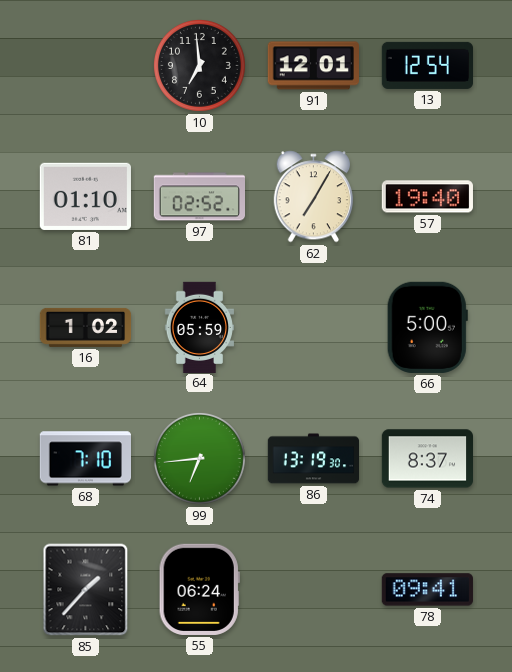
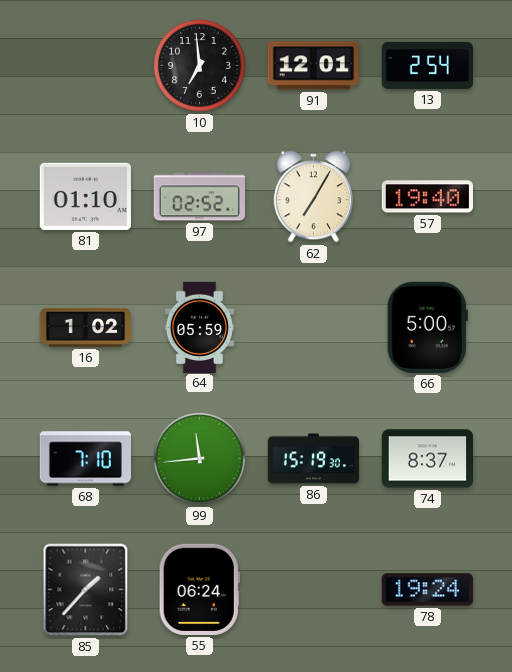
13: 12:54 -> 2:54 (427, 65)
99: 6:44 -> 11:44 (199, 458)
86: 13:19 -> 15:19 (314, 459)
78: 09:41 -> 19:24 (427, 590)
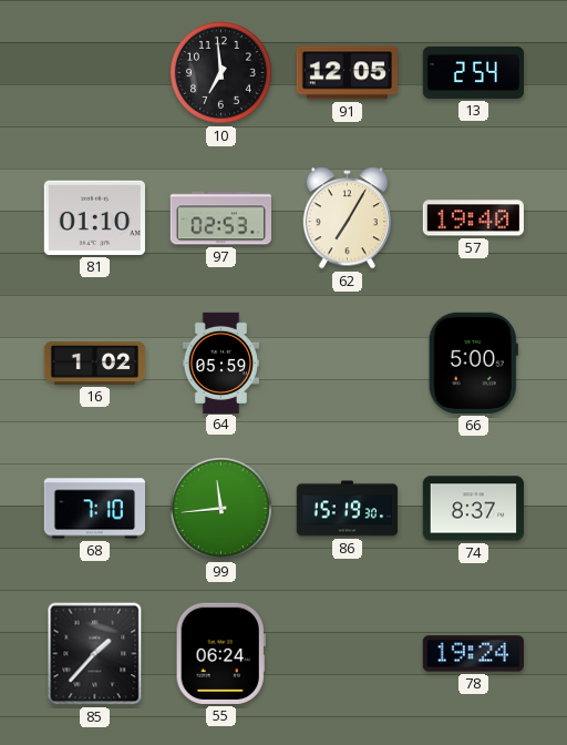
91: 12:01 -> 12:05 (347, 73)
97: 02:52 -> 02:53 (220, 218)
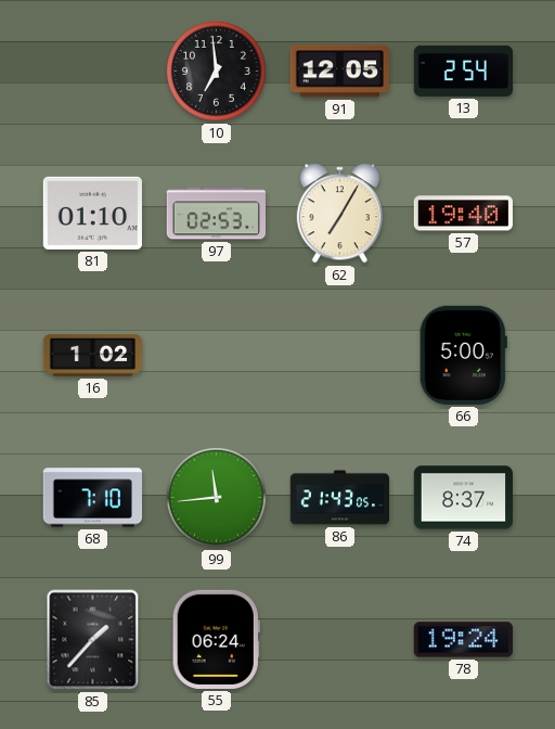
64: 05:59 -> none (220, 363)
86: 15:19 -> 21:43 (340, 498)
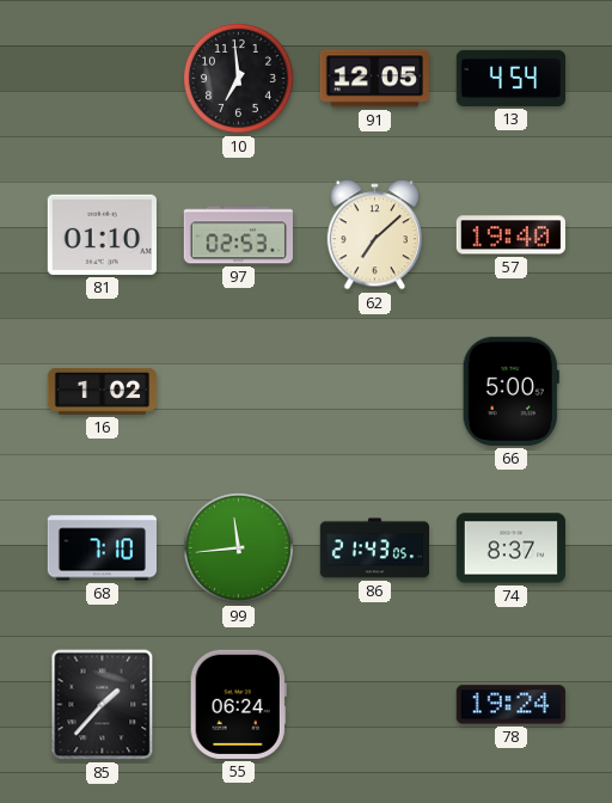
13: 2:54 -> 4:54 (510, 78)
62: 7:05 -> 7:08 (375, 235)
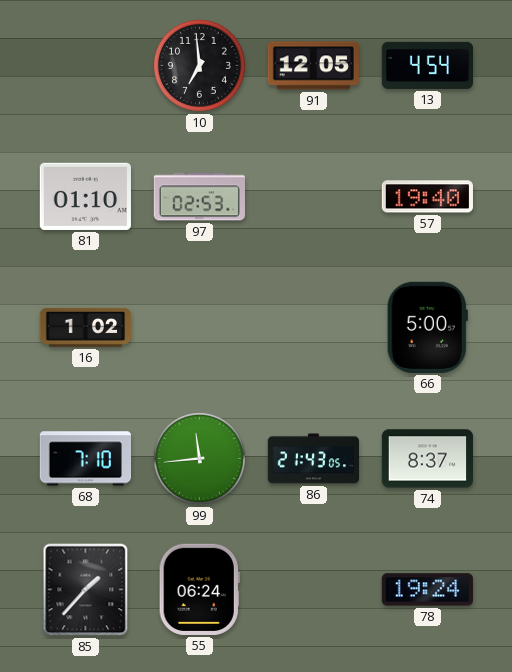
62: 7:08 -> none (375, 235)
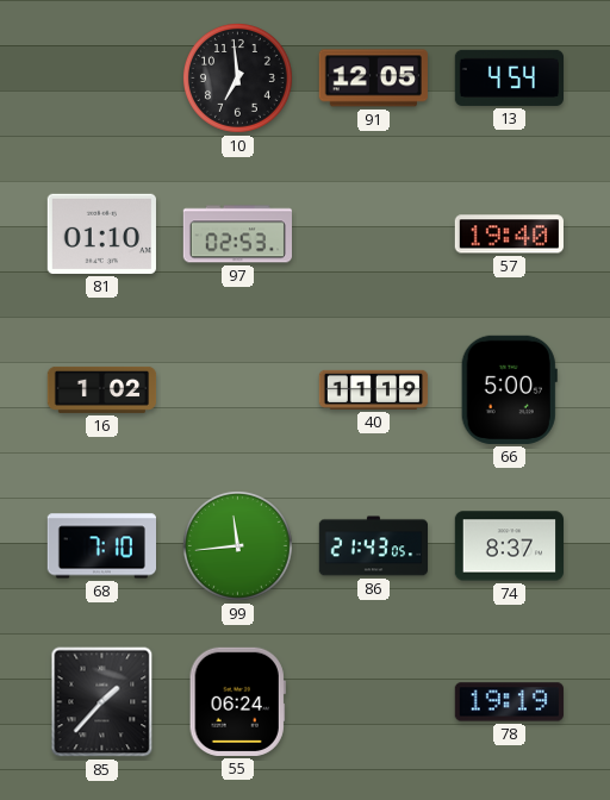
40: none -> 11:19 (374, 389)
78: 19:24 -> 19:19 (509, 702)
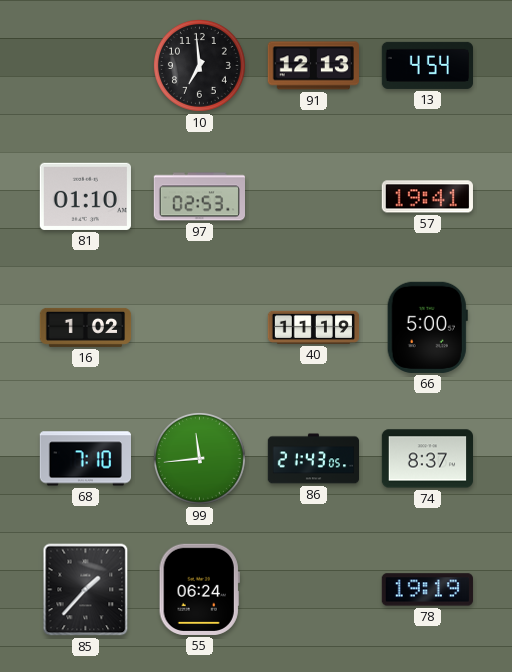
91: 12:05 -> 12:13 (313, 66)
57: 19:40 -> 19:41 (427, 197)
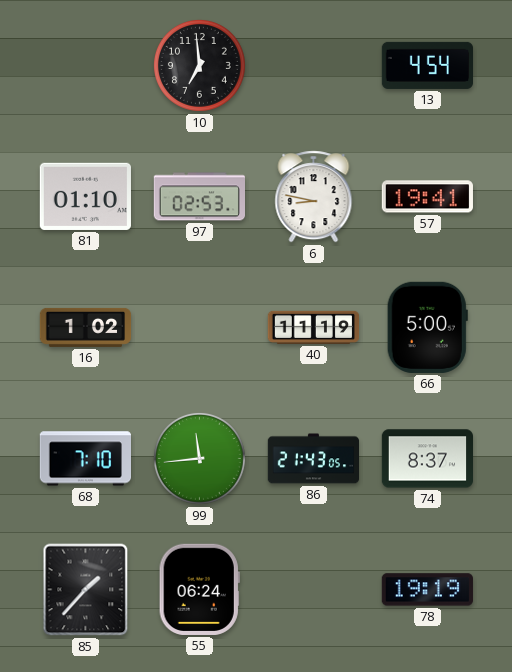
91: 12:13 -> none (313, 66)
6: none -> 8:47 (314, 197)
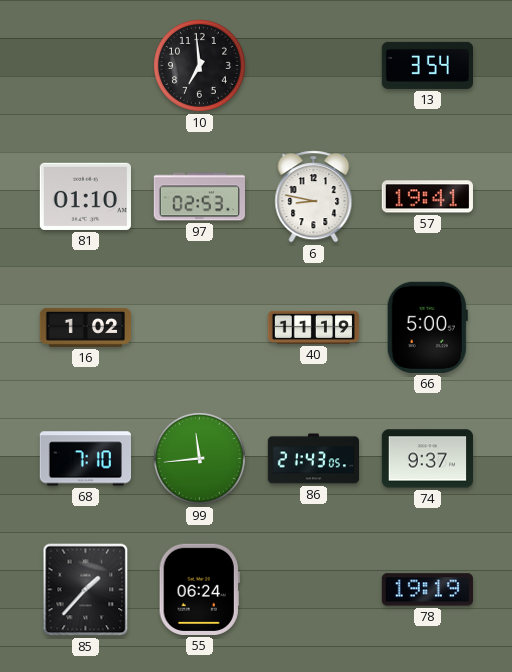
13: 4:54 -> 3:54 (427, 65)
74: 8:37 -> 9:37 (427, 459)
